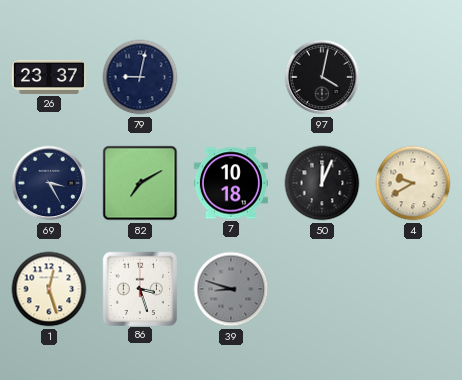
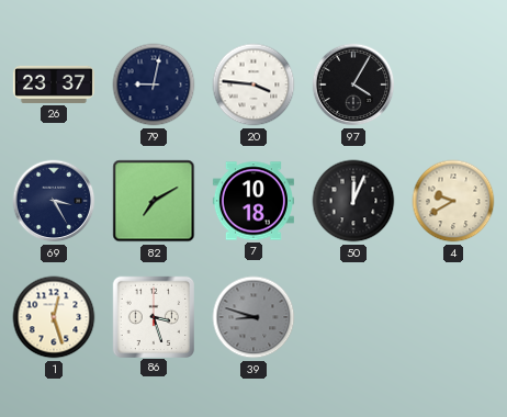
20: none -> 3:46 (253, 84)
97: 4:02 -> 4:05 (353, 84)
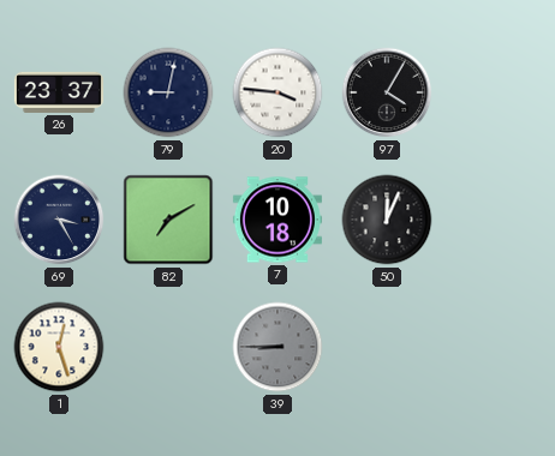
4: 9:40 -> none (453, 201)
86: 3:27 -> none (153, 316)
39: 8:48 -> 8:45 (277, 347)
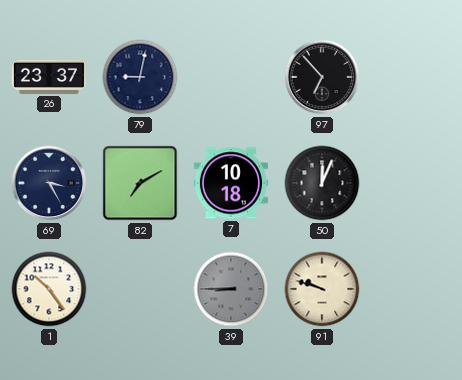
20: 3:46 -> none (277, 92)
97: 4:05 -> 6:53 (322, 77)
1: 12:27 -> 10:24 (49, 289)
91: none -> 9:48 (322, 289)
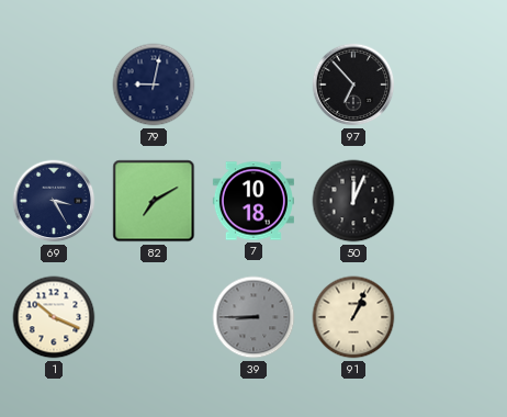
26: 23:37 -> none (49, 77)
1: 10:24 -> 10:19 (54, 317)
91: 9:48 -> 1:04 (353, 317)
